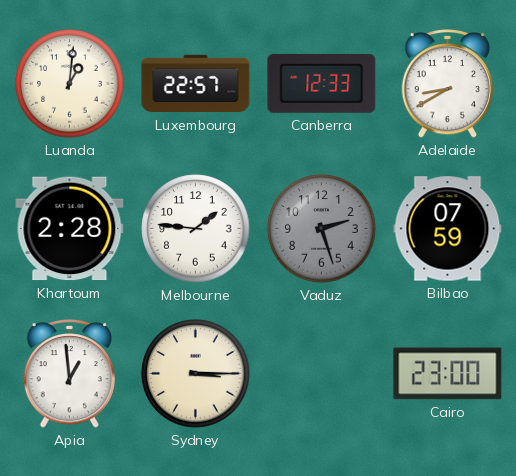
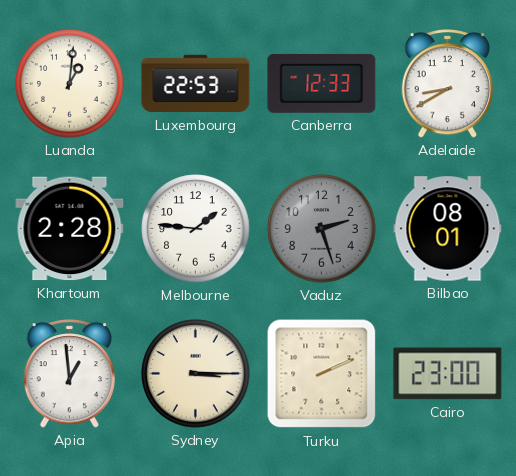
Luxembourg: 22:57 -> 22:53 (196, 84)
Bilbao: 07:59 -> 08:01 (448, 229)
Turku: none -> 2:11 (322, 374)
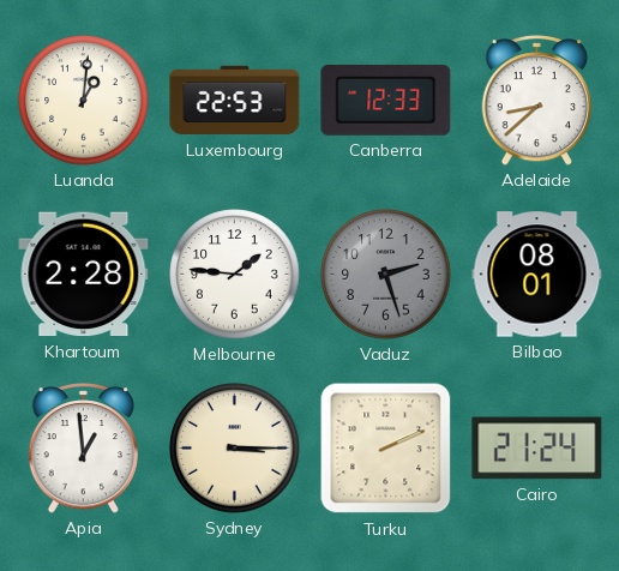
Adelaide: 8:40 -> 8:38 (537, 101)
Cairo: 23:00 -> 21:24 (537, 449)
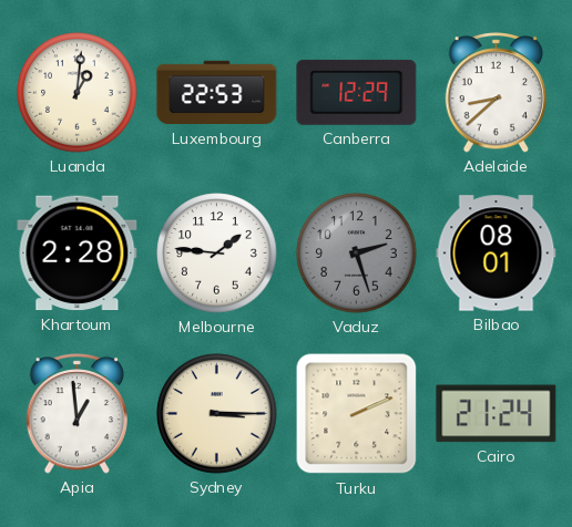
Canberra: 12:33 -> 12:29 (357, 92)
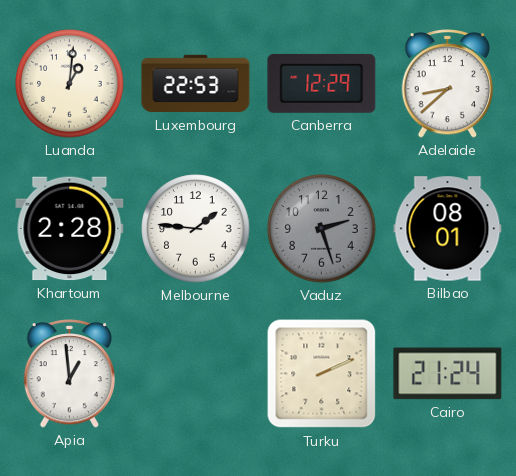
Sydney: 3:15 -> none (217, 414)
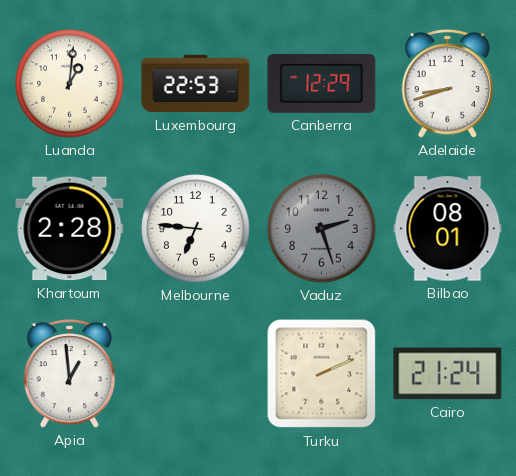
Adelaide: 8:38 -> 8:42 (448, 84)
Melbourne: 1:46 -> 6:46 (196, 229)
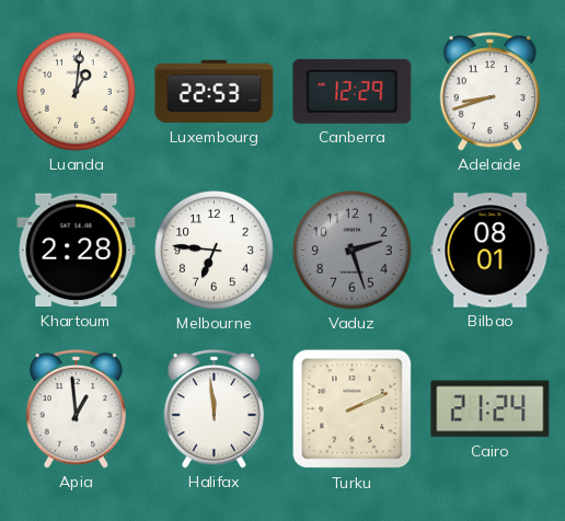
Halifax: none -> 11:59 (215, 409)
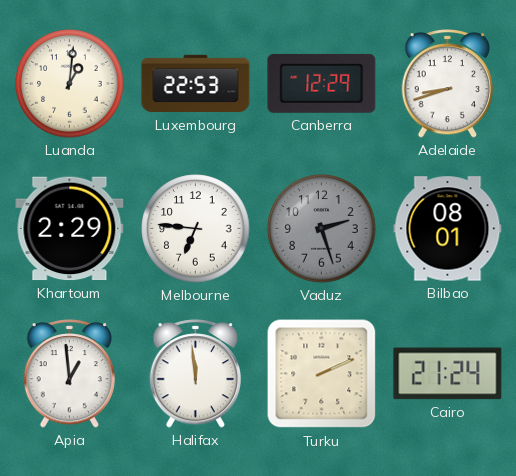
Khartoum: 2:28 -> 2:29 (70, 229)
